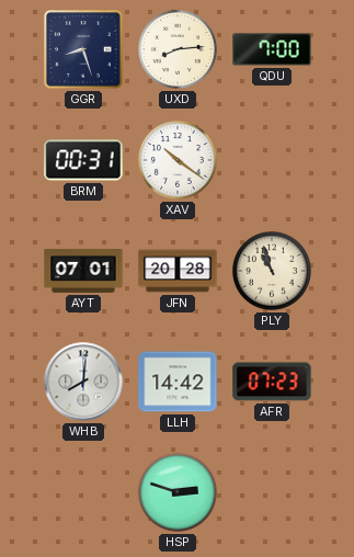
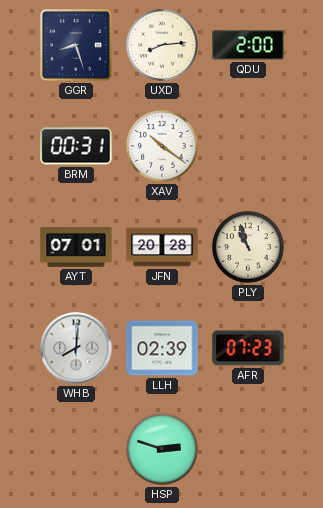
QDU: 7:00 -> 2:00 (248, 45)
LLH: 14:42 -> 02:39 (162, 348)
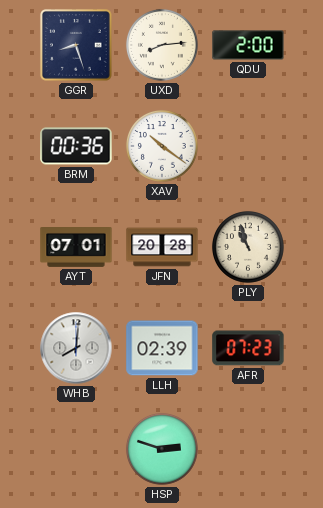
BRM: 00:31 -> 00:36 (76, 146)
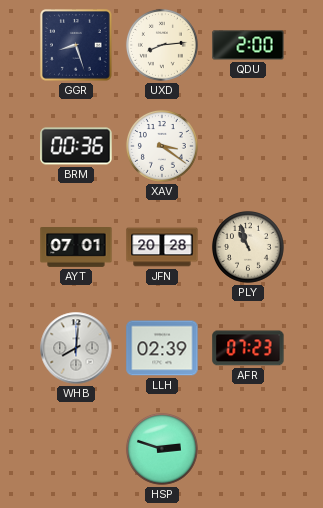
XAV: 10:21 -> 3:21 (162, 146)
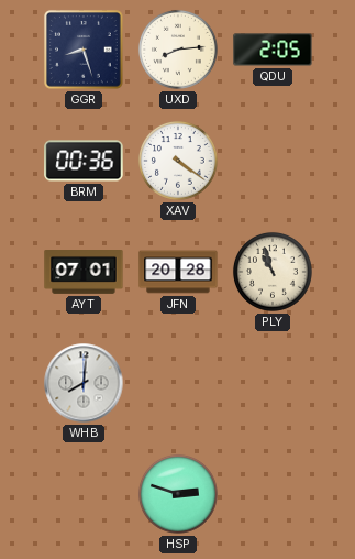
QDU: 2:00 -> 2:05 (273, 50)
XAV: 3:21 -> 4:21 (178, 161)
LLH: 02:39 -> none (162, 348)
AFR: 07:23 -> none (248, 348)
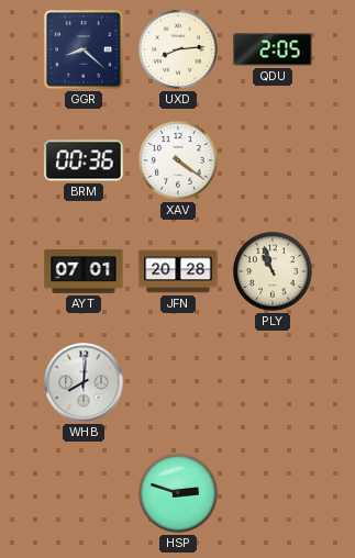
GGR: 8:27 -> 8:22 (84, 49)
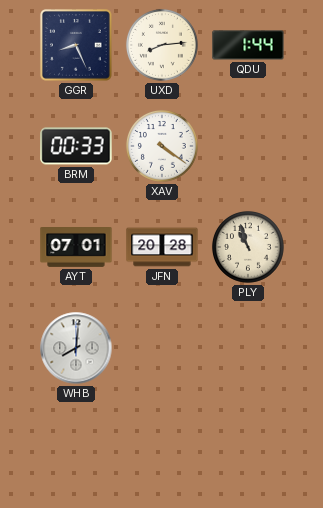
GGR: 8:22 -> 8:26 (76, 45)
QDU: 2:05 -> 1:44 (248, 45)
BRM: 00:36 -> 00:33 (76, 146)
HSP: 2:48 -> none (178, 493)
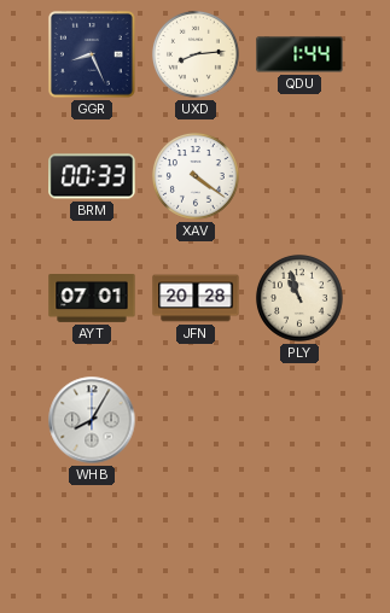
WHB: 8:01 -> 8:05 (92, 420)
